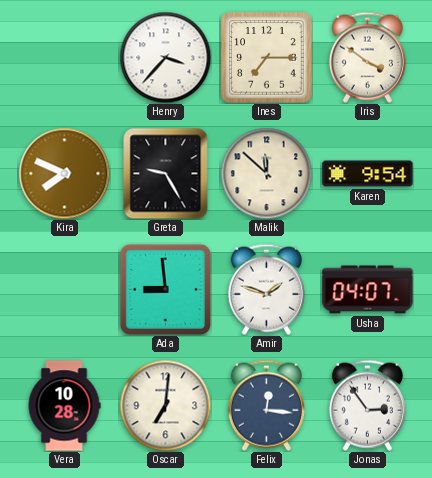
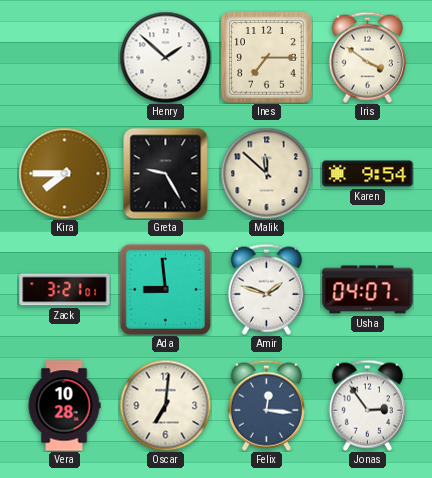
Henry: 3:37 -> 1:52 (165, 57)
Kira: 7:49 -> 7:45 (64, 173)
Zack: none -> 3:21 (65, 290)
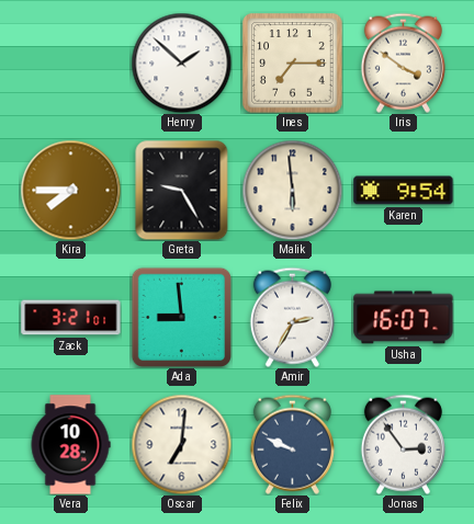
Malik: 11:52 -> 5:59 (292, 190)
Amir: 1:48 -> 2:35 (292, 317)
Usha: 04:07 -> 16:07 (404, 318)
Felix: 12:16 -> 9:49 (292, 444)
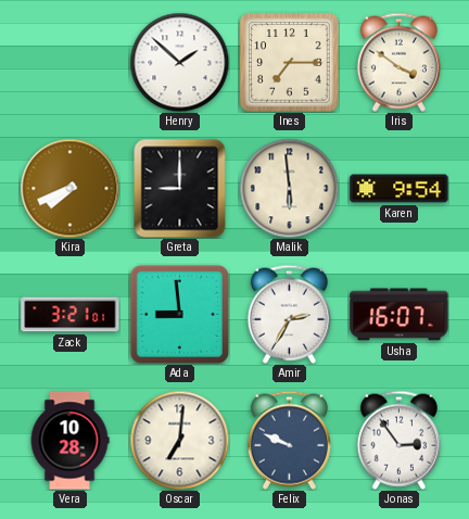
Kira: 7:45 -> 7:41 (69, 188)
Greta: 9:25 -> 9:00 (180, 188)
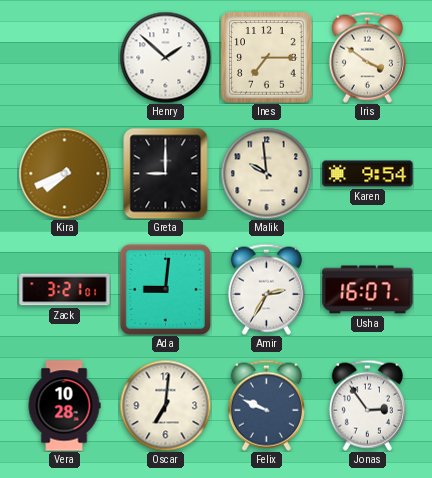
Malik: 5:59 -> 9:59 (266, 173)
Ada: 8:59 -> 9:01 (165, 289)
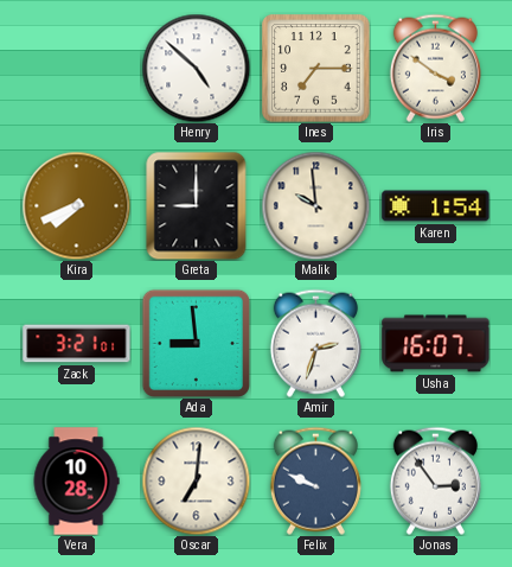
Henry: 1:52 -> 4:52 (196, 68)
Karen: 9:54 -> 1:54 (436, 206)
Ada: 9:01 -> 8:59 (196, 343)
Amir: 2:35 -> 2:33 (315, 343)
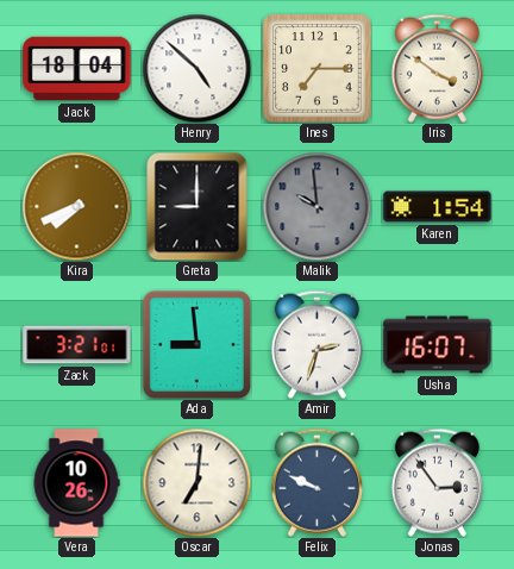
Jack: none -> 18:04 (77, 69)
Malik dial: cream -> grey (316, 206)
Vera: 10:28 -> 10:26 (76, 483)
